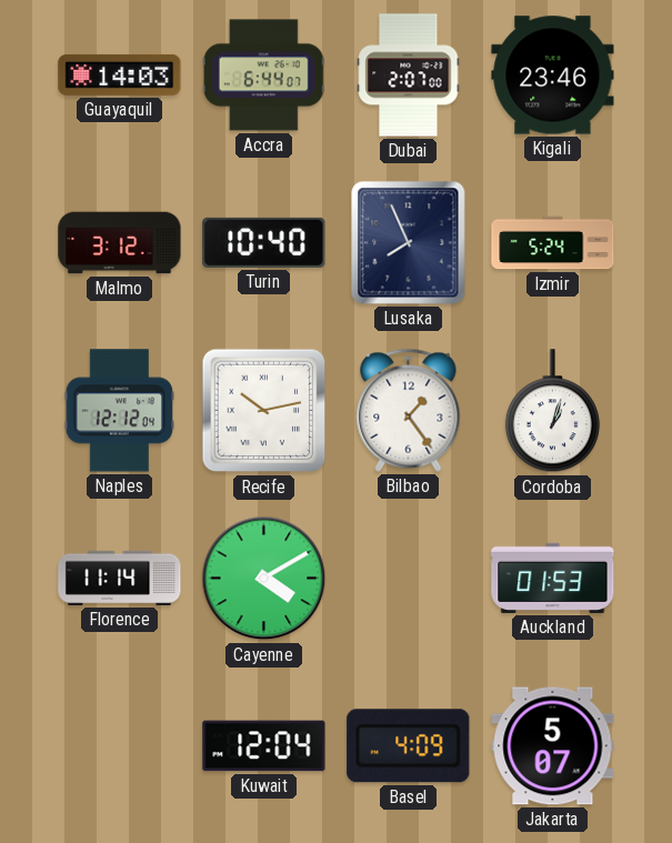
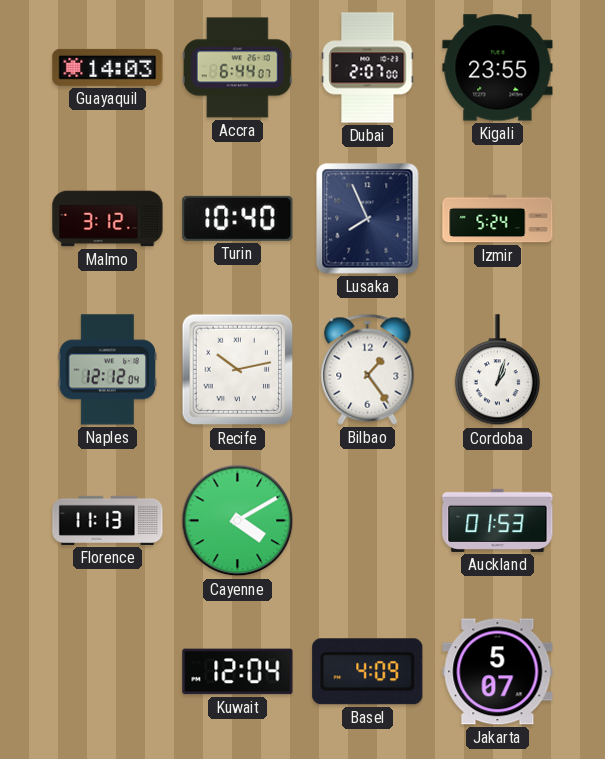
Kigali: 23:46 -> 23:55 (498, 68)
Florence: 11:14 -> 11:13 (108, 520)
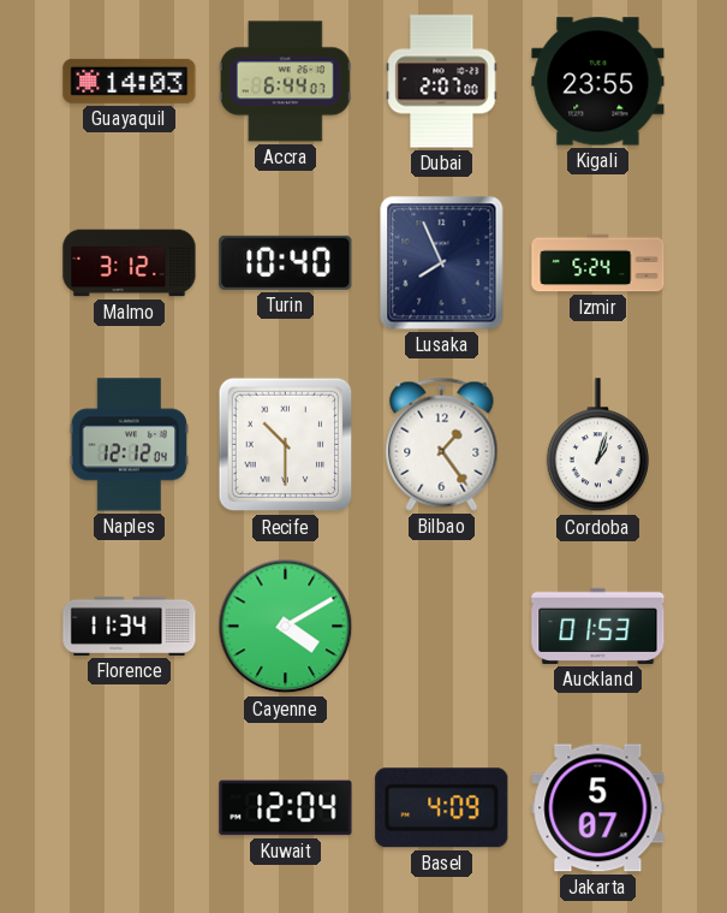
Recife: 10:13 -> 10:30 (286, 445)
Florence: 11:13 -> 11:34 (130, 626)
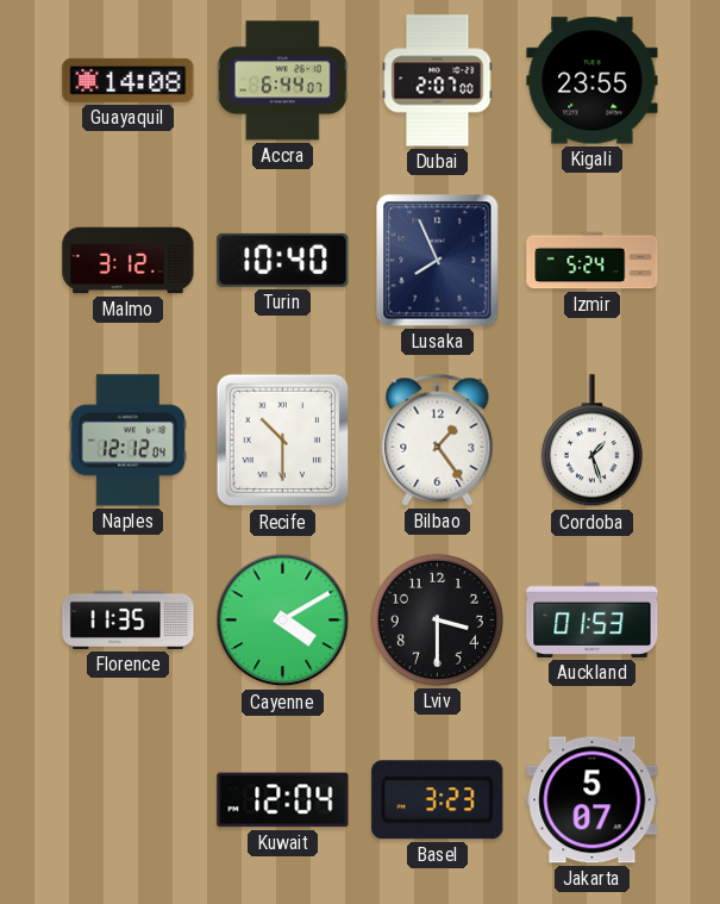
Guayaquil: 14:03 -> 14:08 (129, 80)
Cordoba: 1:03 -> 1:27 (591, 441)
Florence: 11:34 -> 11:35 (129, 619)
Lviv: none -> 3:30 (437, 619)
Basel: 4:09 -> 3:23 (438, 800)
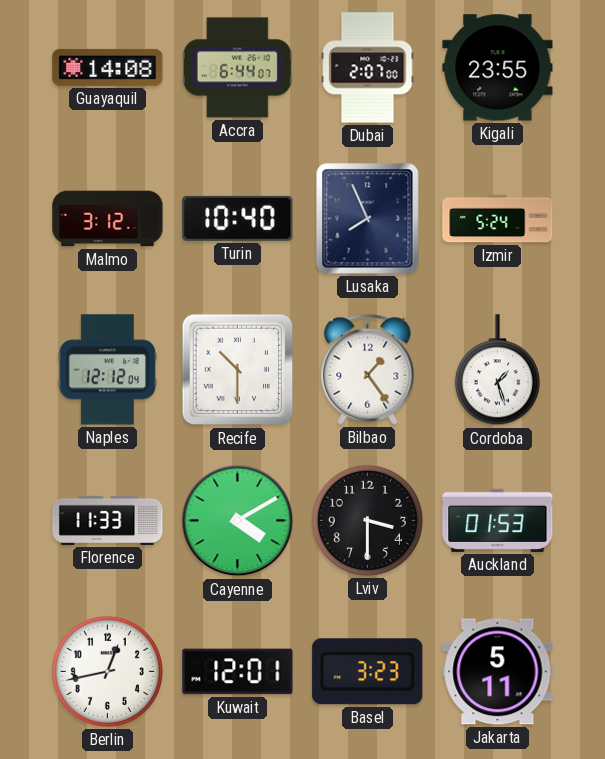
Florence: 11:35 -> 11:33 (108, 520)
Berlin: none -> 12:43 (107, 671)
Kuwait: 12:04 -> 12:01 (238, 672)
Jakarta: 5:07 -> 5:11 (498, 672)
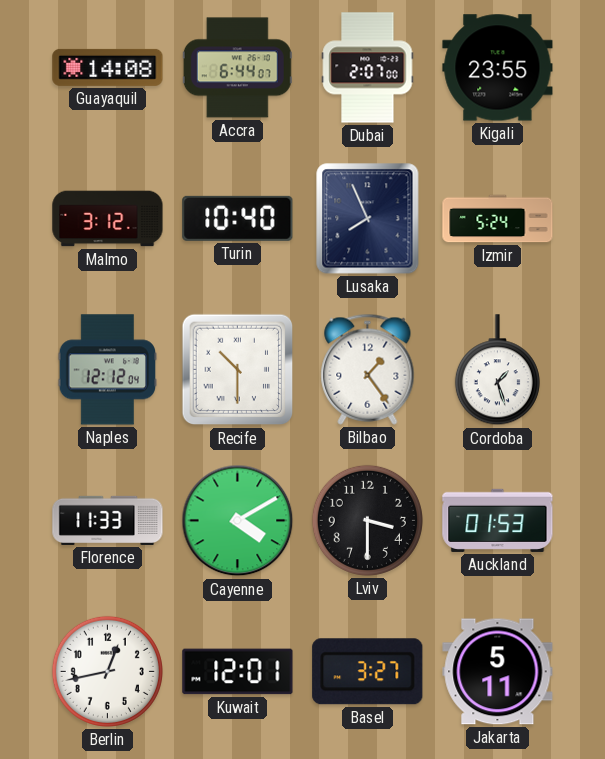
Basel: 3:23 -> 3:27 (368, 672)
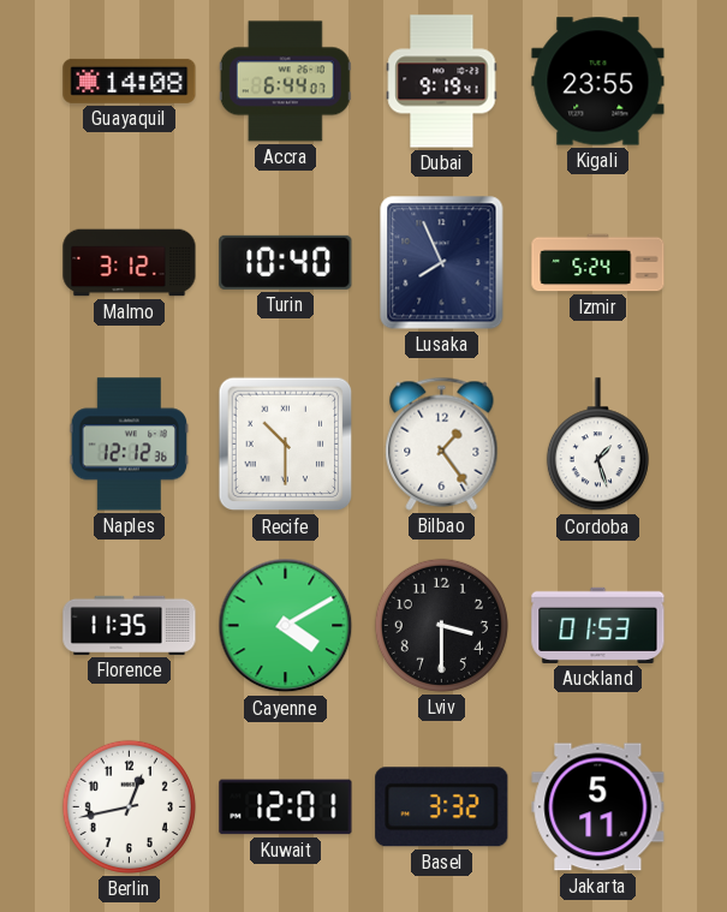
Dubai: 2:07 -> 9:19 (442, 82)
Naples: 12:12:04 -> 12:12:36 (130, 445)
Florence: 11:33 -> 11:35 (130, 625)
Basel: 3:27 -> 3:32 (442, 807)
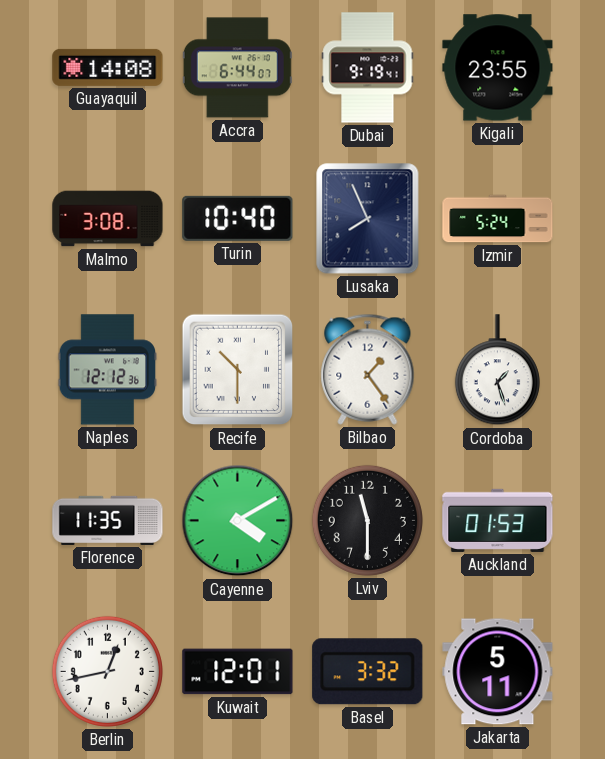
Malmo: 3:12 -> 3:08 (108, 219)
Lviv: 3:30 -> 11:30 (367, 520)
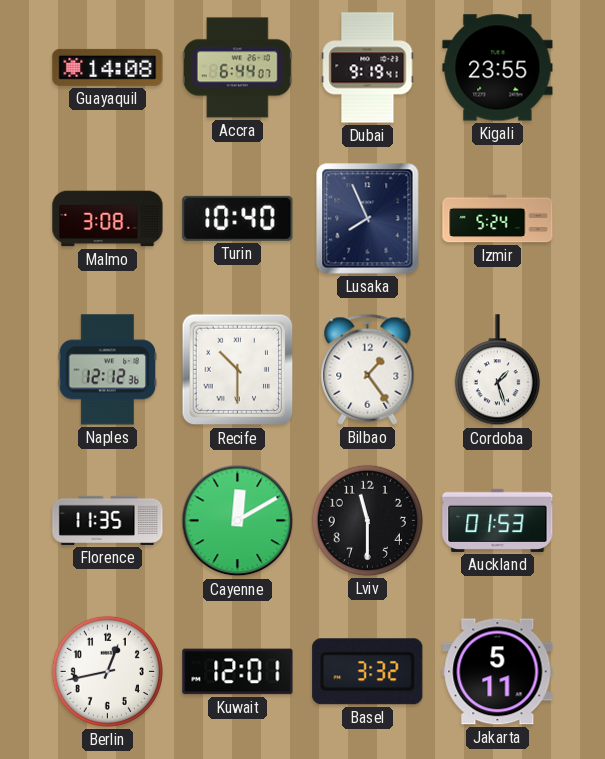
Cayenne: 4:10 -> 12:10 (238, 521)
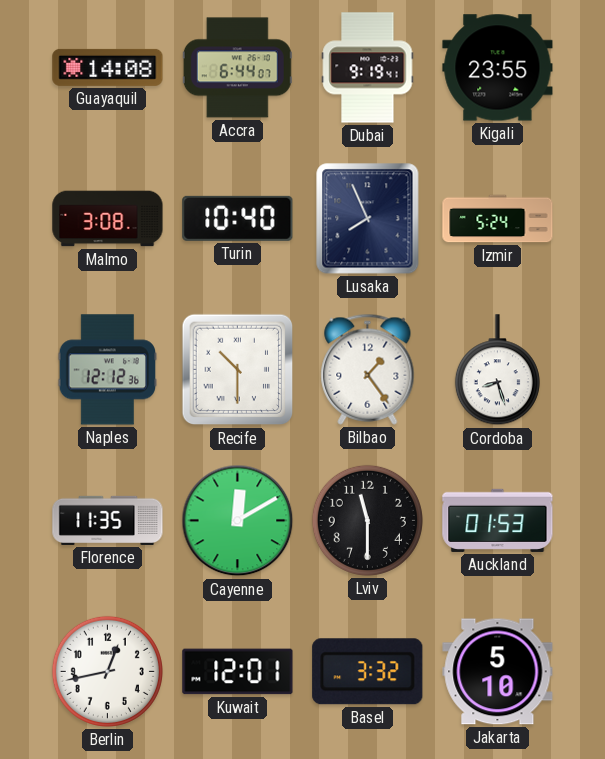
Cordoba: 1:27 -> 8:27 (497, 370)
Jakarta: 5:11 -> 5:10 (498, 672)
